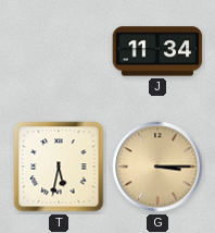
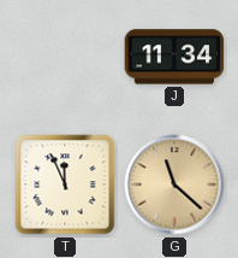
T: 5:32 -> 11:56 (65, 184)
G: 3:15 -> 11:22 (174, 184)
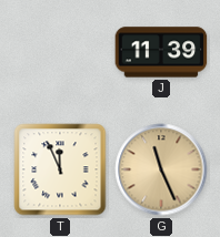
J: 11:34 -> 11:39 (161, 52)
G: 11:22 -> 11:26 (161, 169)
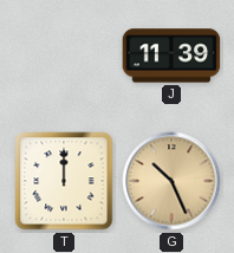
T: 11:56 -> 12:00 (64, 181)
G: 11:26 -> 10:26 (171, 181)
